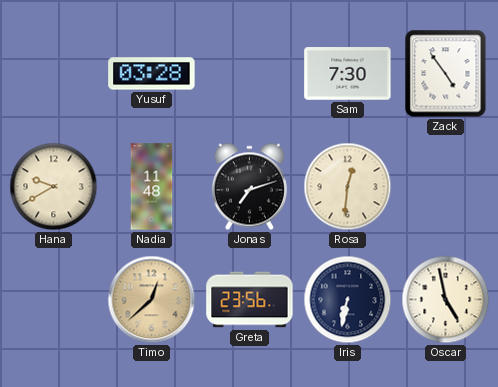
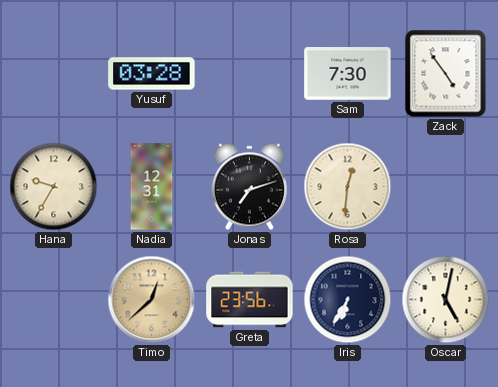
Hana: 9:40 -> 9:35 (54, 187)
Nadia: 11:48 -> 12:31 (152, 187)
Iris: 6:32 -> 6:35 (348, 300)
Oscar: 4:58 -> 5:02 (446, 300)
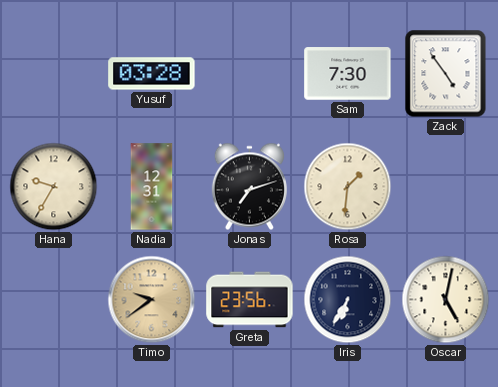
Rosa: 12:31 -> 1:31 (348, 187)
Timo: 12:38 -> 9:39 (152, 300)
